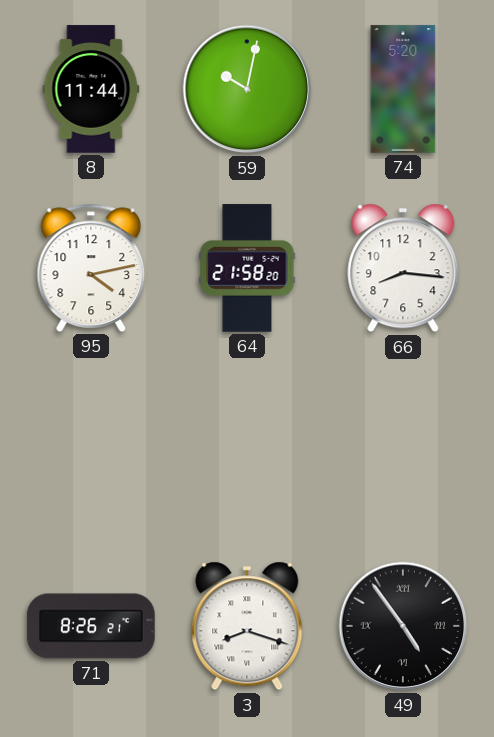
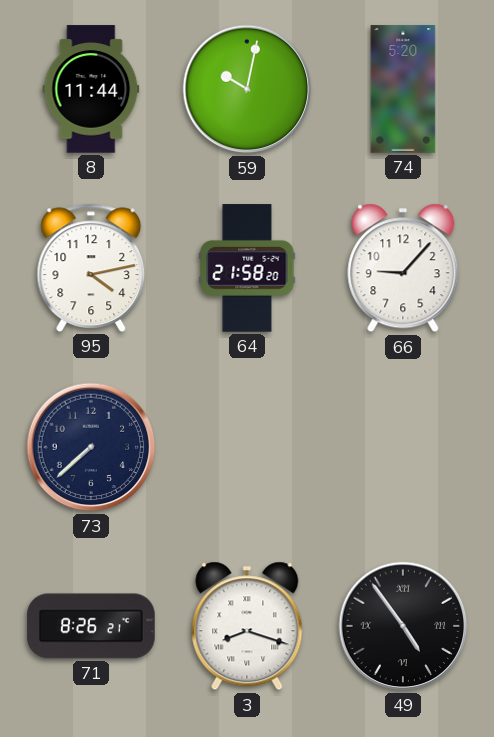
66: 8:16 -> 9:07 (403, 268)
73: none -> 7:38 (91, 447)
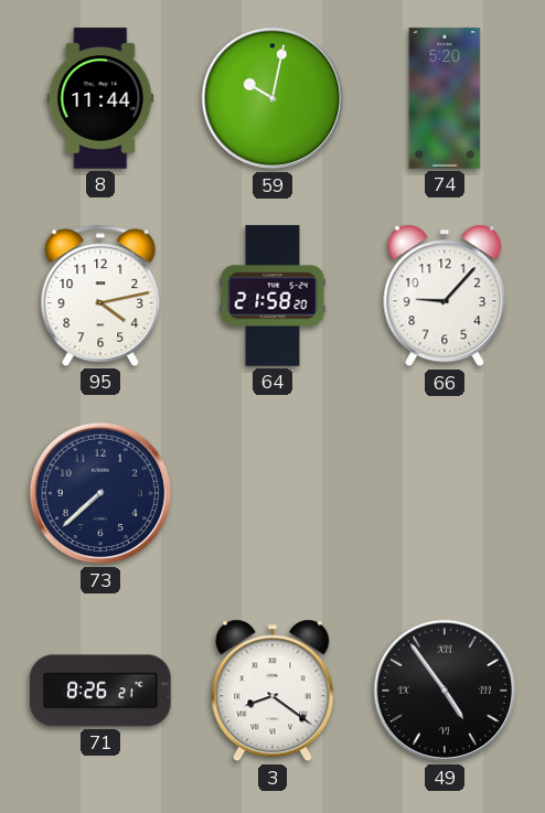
3: 8:18 -> 8:21 (272, 691)
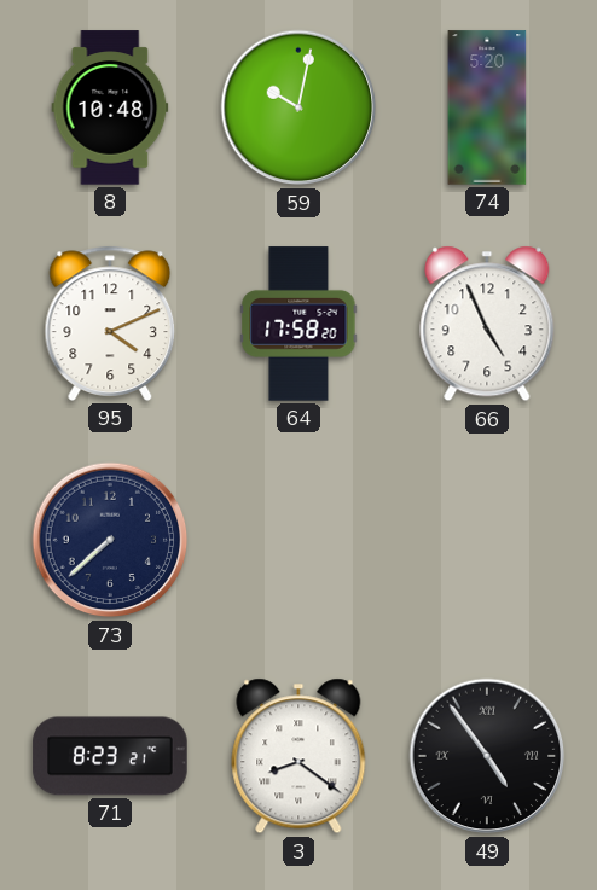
8: 11:44 -> 10:48 (110, 107)
95: 4:13 -> 4:11 (110, 324)
64: 21:58 -> 17:58 (298, 324)
66: 9:07 -> 4:56 (487, 324)
71: 8:26 -> 8:23 (110, 756)
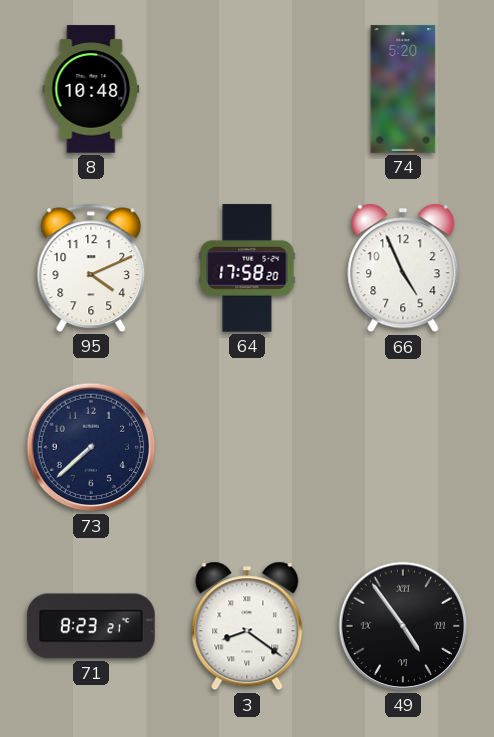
59: 10:02 -> none (298, 107)
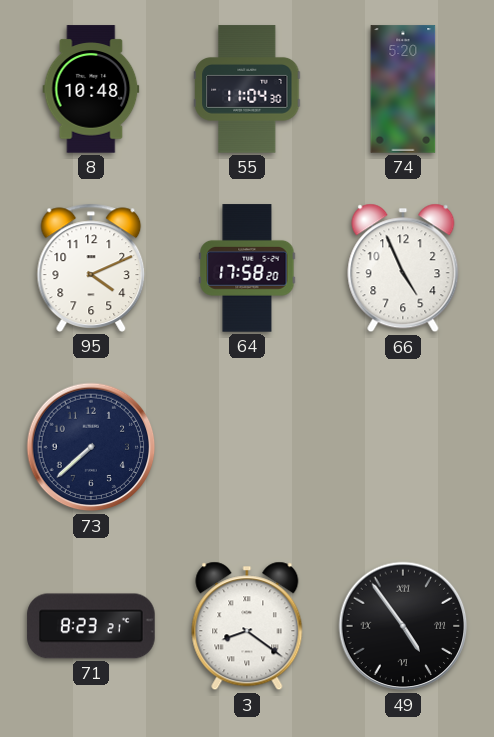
55: none -> 11:04 (247, 89)
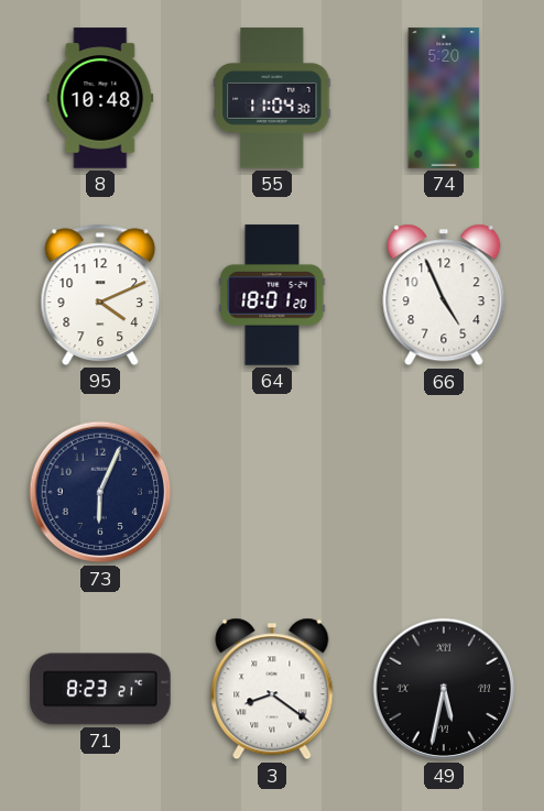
64: 17:58 -> 18:01 (272, 295)
73: 7:38 -> 6:04 (100, 492)
49: 4:54 -> 5:32 (444, 689)
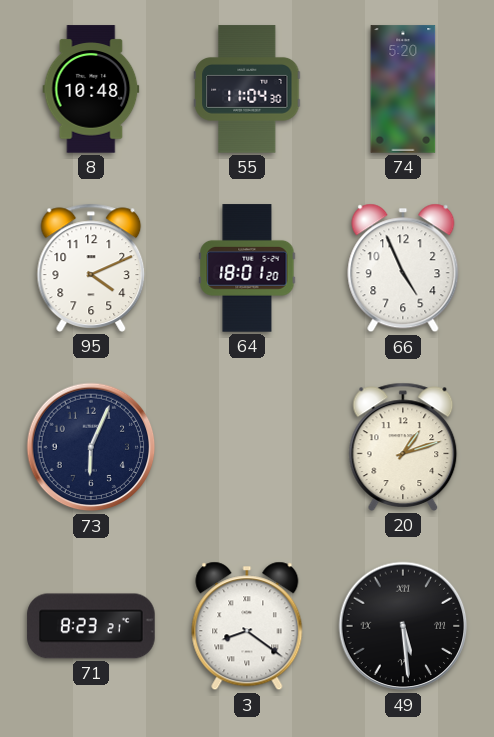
20: none -> 1:12 (403, 447)
49: 5:32 -> 5:29 (403, 626)
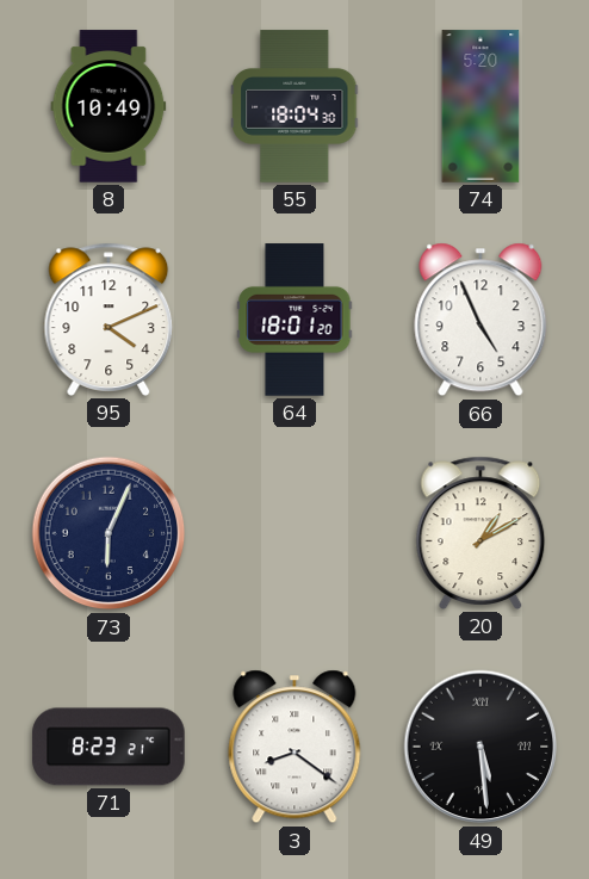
8: 10:48 -> 10:49 (108, 106)
55: 11:04 -> 18:04 (294, 106)
20: 1:12 -> 1:10 (480, 533)
